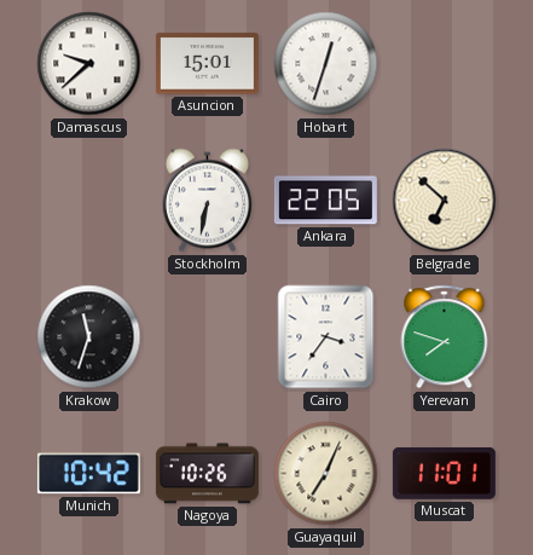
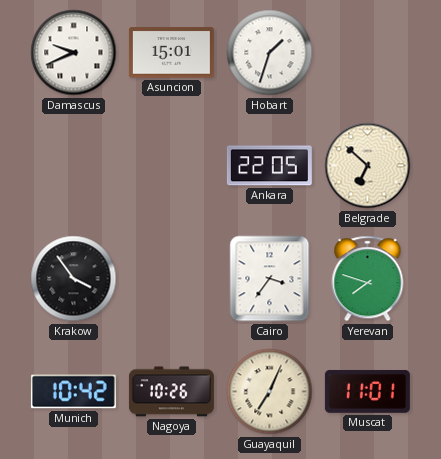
Damascus: 9:38 -> 9:41 (74, 53)
Hobart: 12:33 -> 1:33 (270, 53)
Stockholm: 6:32 -> none (207, 201)
Krakow: 11:33 -> 3:54 (74, 279)
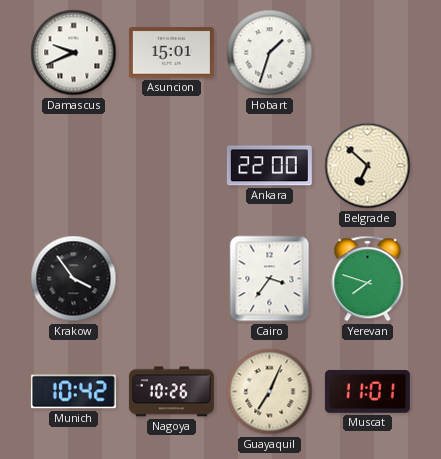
Ankara: 22:05 -> 22:00 (269, 166)
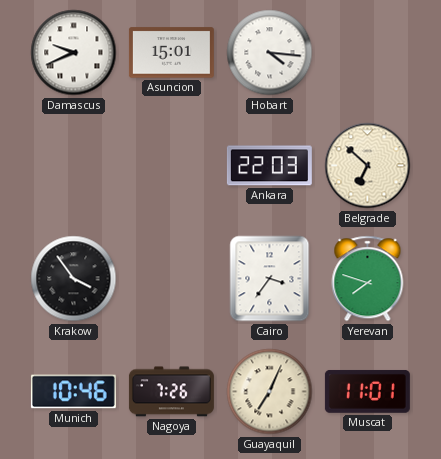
Hobart: 1:33 -> 4:16 (270, 53)
Ankara: 22:00 -> 22:03 (269, 166)
Munich: 10:42 -> 10:46 (73, 392)
Nagoya: 10:26 -> 7:26 (171, 392)
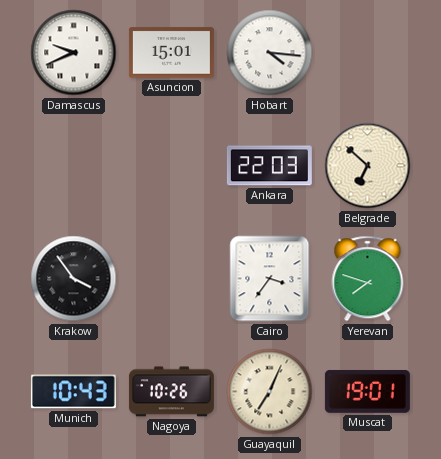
Munich: 10:46 -> 10:43 (73, 392)
Nagoya: 7:26 -> 10:26 (171, 392)
Muscat: 11:01 -> 19:01 (367, 391)
